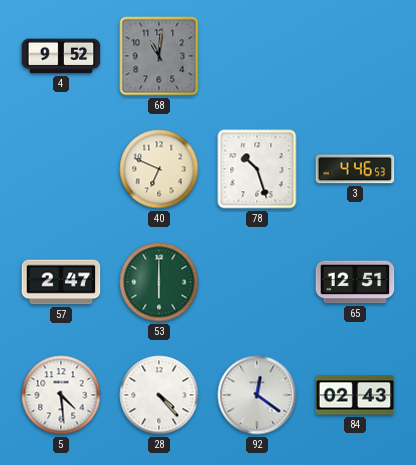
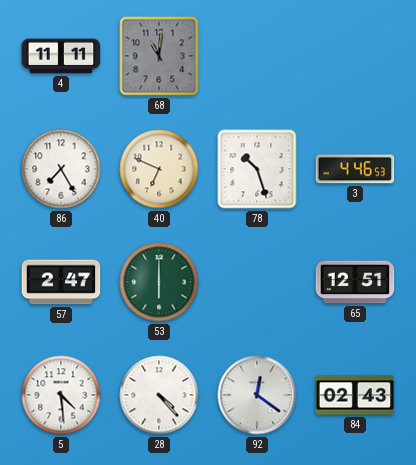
4: 9:52 -> 11:11 (61, 56)
86: none -> 7:25 (61, 169)
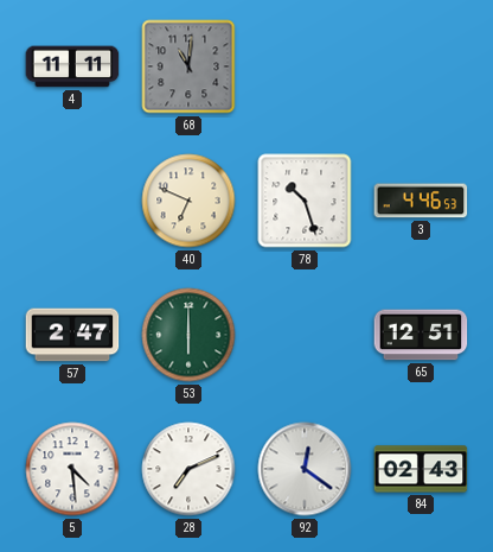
86: 7:25 -> none (61, 169)
28: 4:23 -> 7:11 (188, 469)
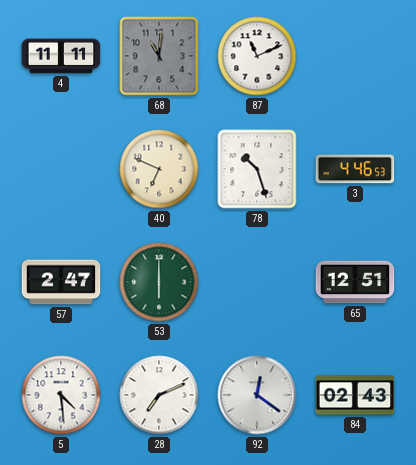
87: none -> 11:11 (257, 56)
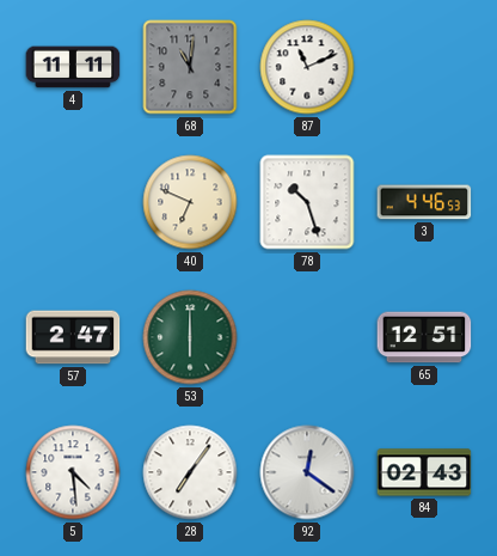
28: 7:11 -> 7:06 (190, 472)
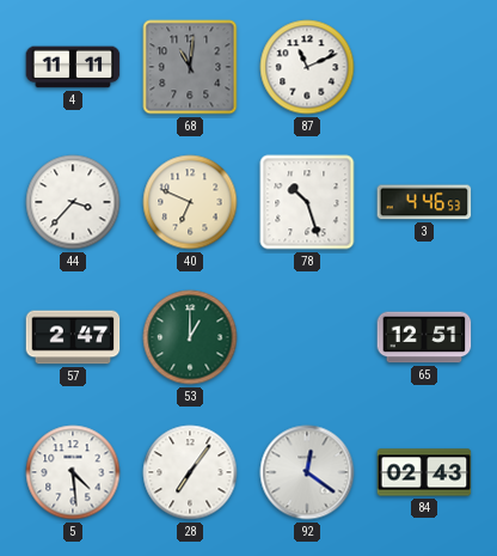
44: none -> 3:37 (73, 202)
53: 6:00 -> 1:00 (190, 337)
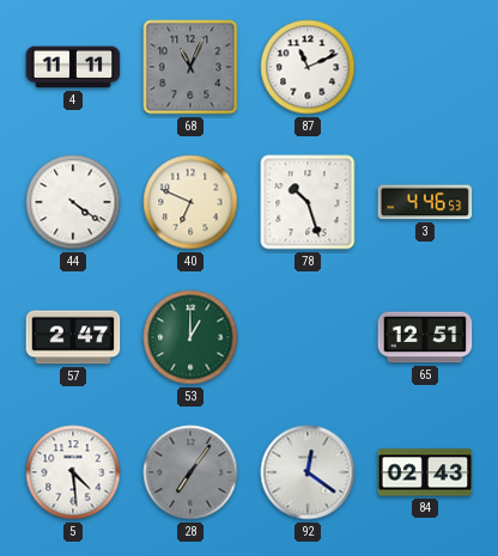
68: 11:01 -> 11:04 (190, 67)
44: 3:37 -> 4:21 (73, 202)
28 dial: white -> grey (190, 472)
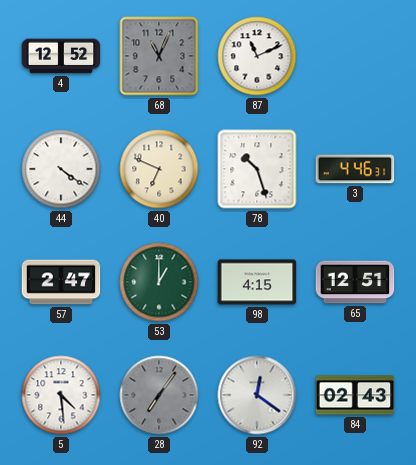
4: 11:11 -> 12:52 (61, 56)
3: 4:46:53 -> 4:46:31 (355, 169)
98: none -> 4:15 (257, 282)
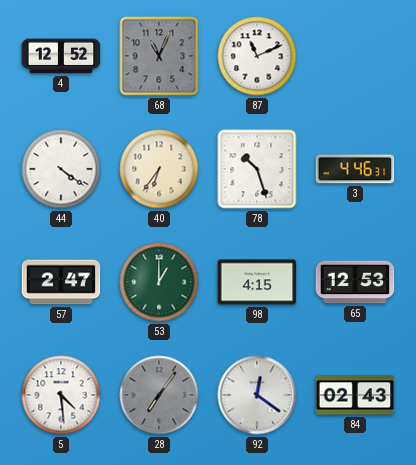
40: 6:49 -> 6:36 (159, 169)
65: 12:51 -> 12:53 (355, 282)
